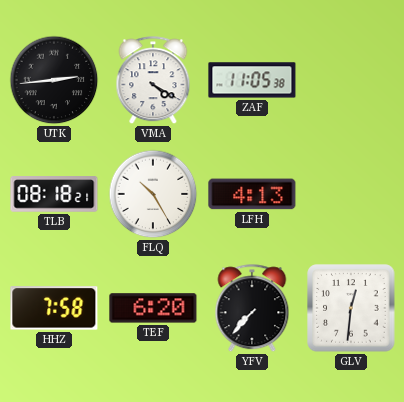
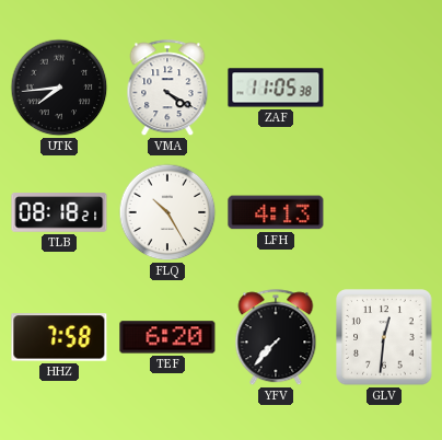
UTK: 2:44 -> 7:44 (59, 88)
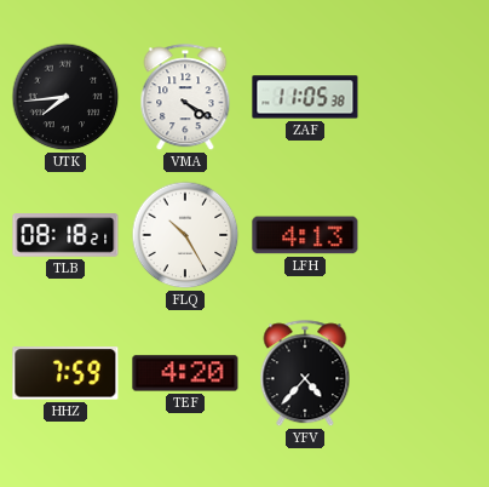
HHZ: 7:58 -> 7:59 (65, 373)
TEF: 6:20 -> 4:20 (185, 373)
YFV: 7:37 -> 4:37 (305, 374)
GLV: 12:31 -> none (384, 337)
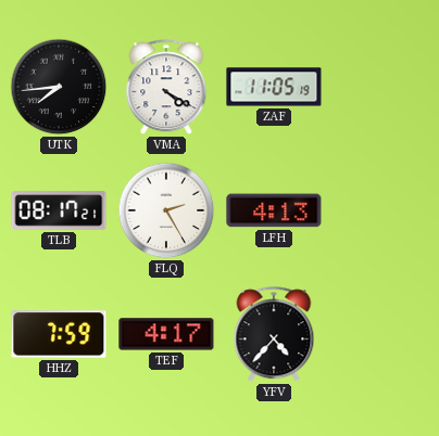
ZAF: 11:05:38 -> 11:05:19 (274, 87)
TLB: 08:18 -> 08:17 (59, 210)
FLQ: 10:25 -> 2:25 (166, 210)
TEF: 4:20 -> 4:17 (166, 334)
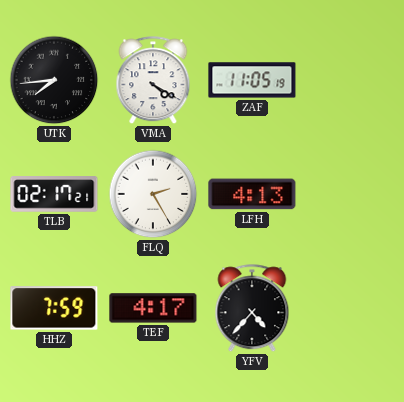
TLB: 08:17 -> 02:17 (54, 194)
